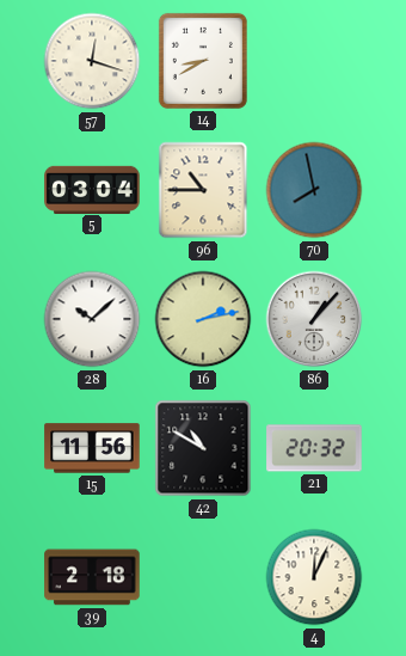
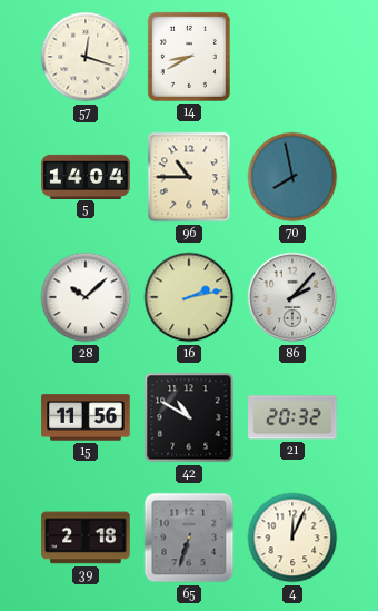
5: 03:04 -> 14:04 (86, 176)
86: 1:07 -> 2:07 (292, 297)
65: none -> 6:33 (189, 538)
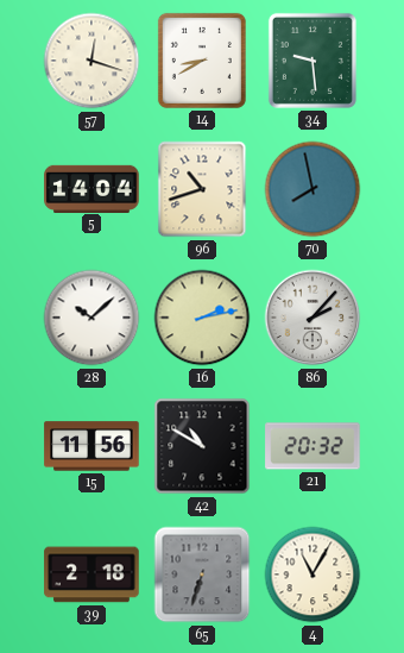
34: none -> 9:29 (313, 61)
96: 10:45 -> 10:42 (202, 189)
4: 12:04 -> 11:05 (313, 574)
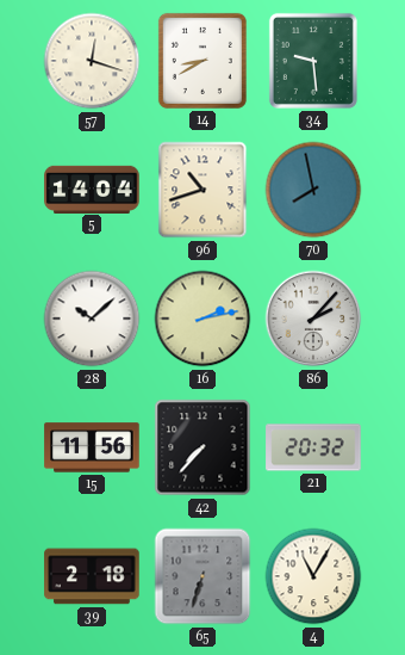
42: 10:50 -> 7:37 (202, 447)
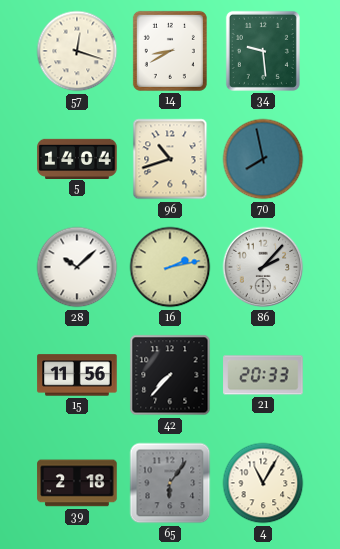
21: 20:32 -> 20:33 (263, 375)
65: 6:33 -> 6:06 (170, 483)
